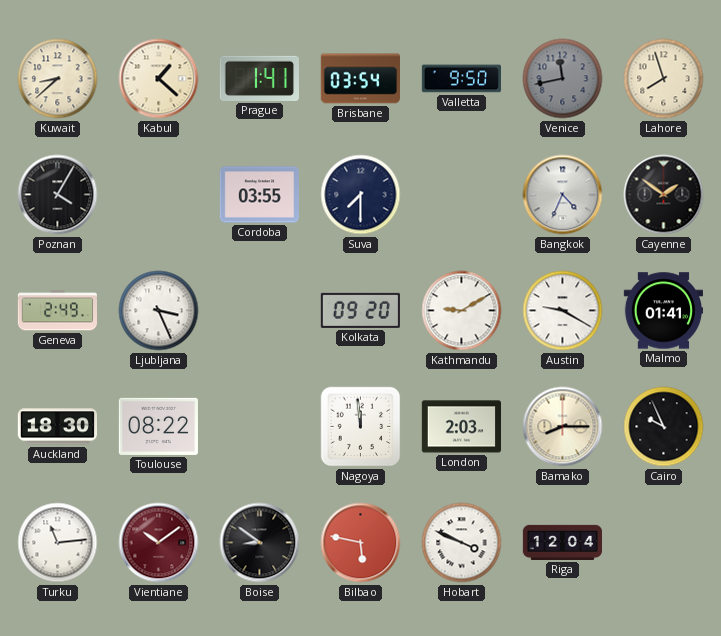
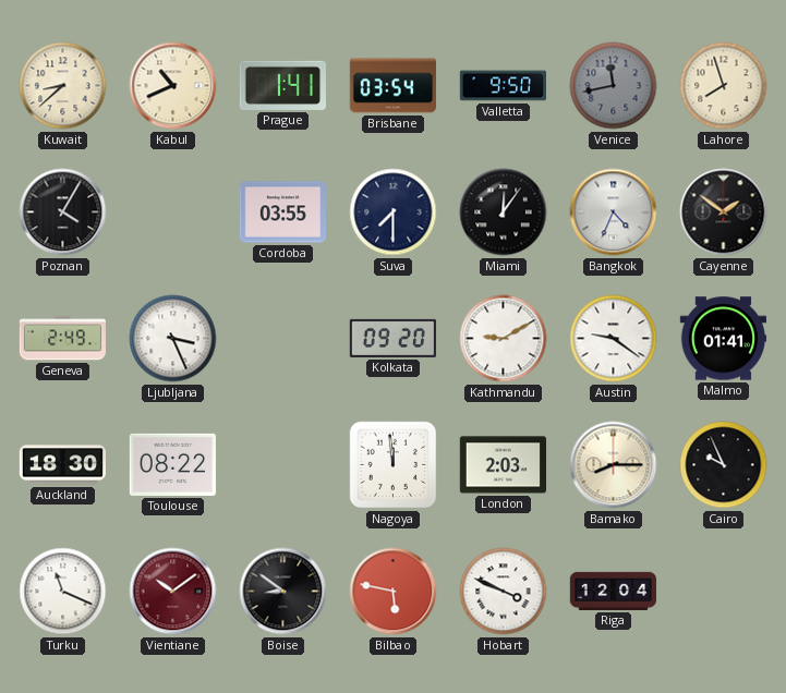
Kabul: 1:22 -> 10:41 (173, 86)
Miami: none -> 12:06 (504, 212)
Austin: 9:20 -> 9:21 (614, 339)
Turku: 11:14 -> 11:19 (63, 592)
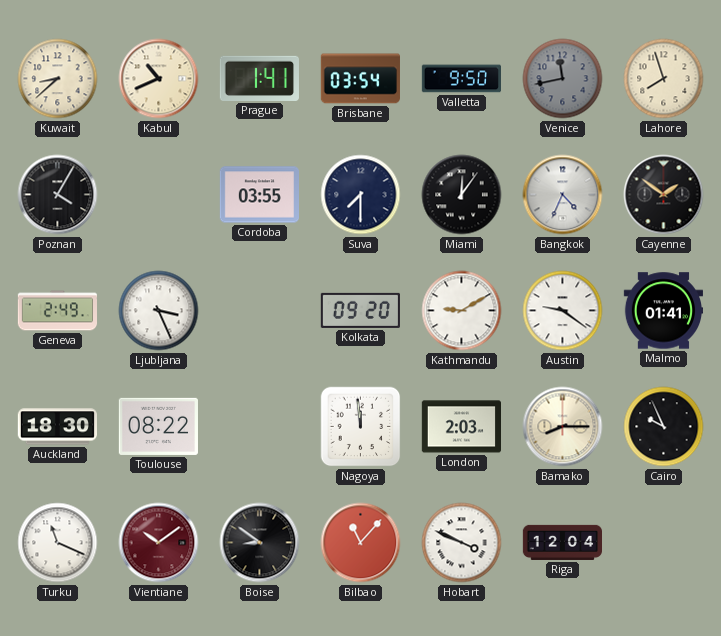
Bilbao: 5:47 -> 11:07 (361, 543)
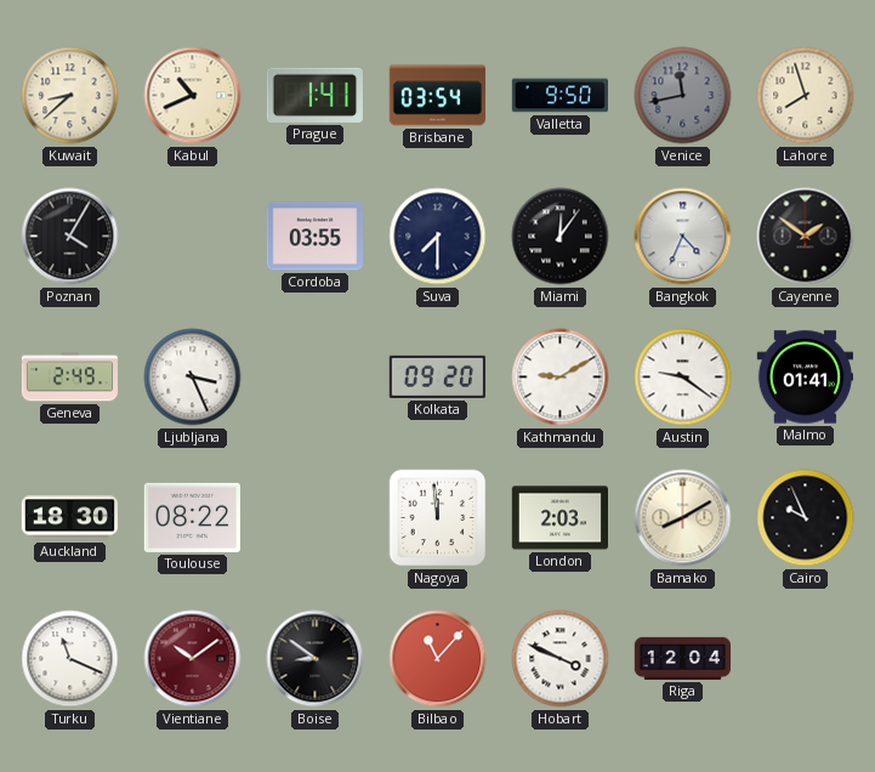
Bamako: 8:15 -> 8:10 (683, 518)
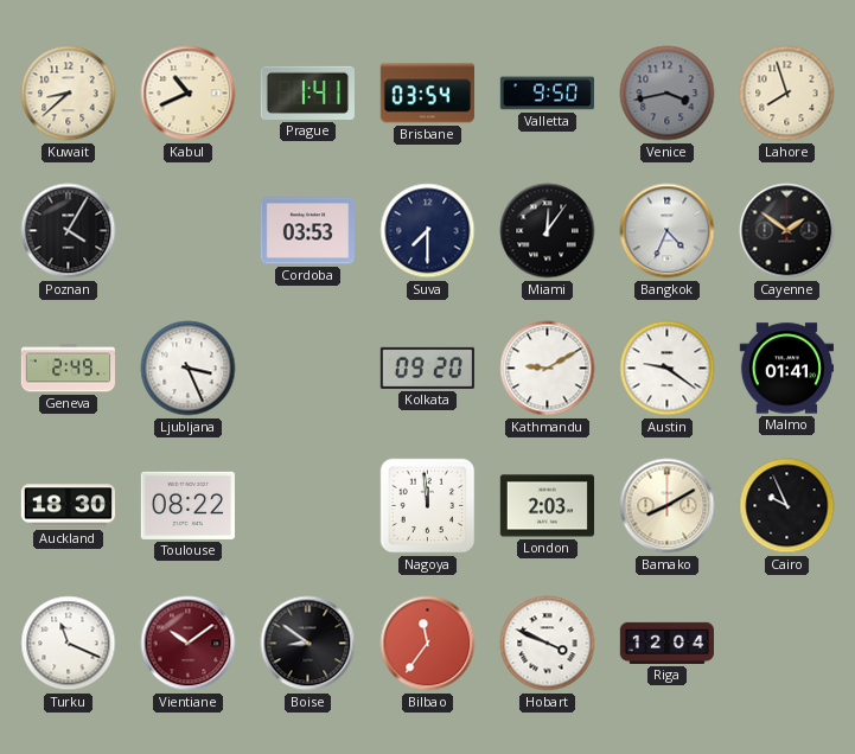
Venice: 11:43 -> 3:43 (668, 94)
Cordoba: 03:55 -> 03:53 (307, 231)
Bilbao: 11:07 -> 11:36 (428, 644)
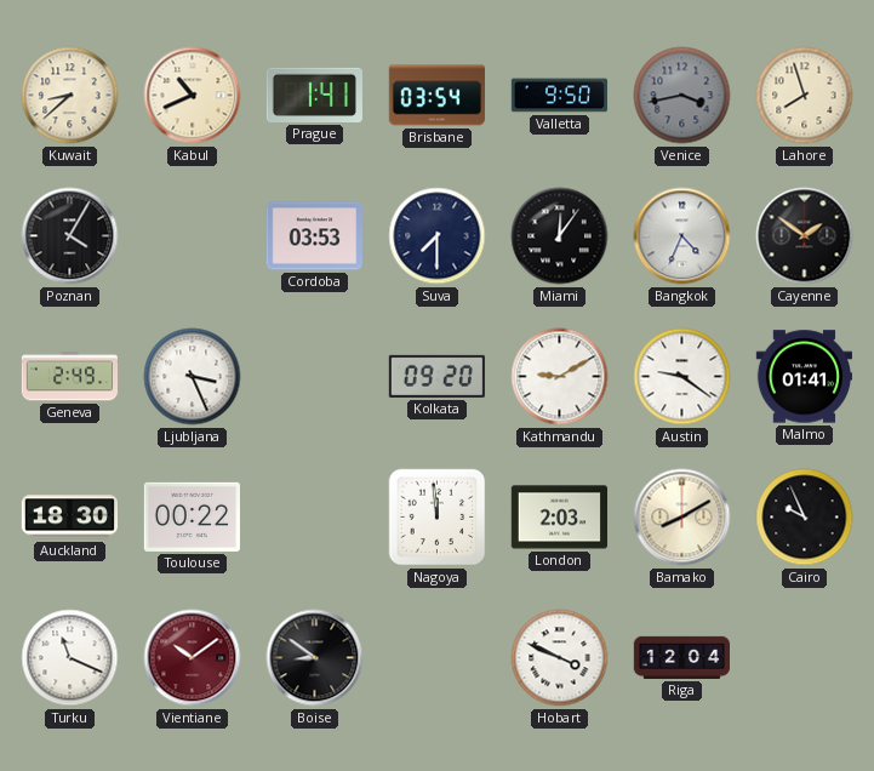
Toulouse: 08:22 -> 00:22 (192, 516)
Bilbao: 11:36 -> none (428, 644)
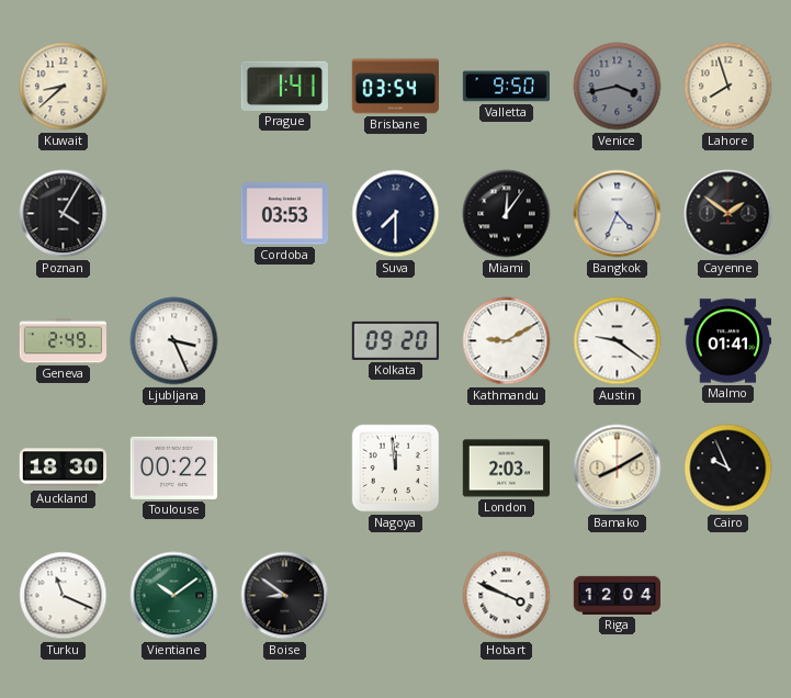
Kabul: 10:41 -> none (193, 96)
Vientiane dial: burgundy -> green (174, 596)
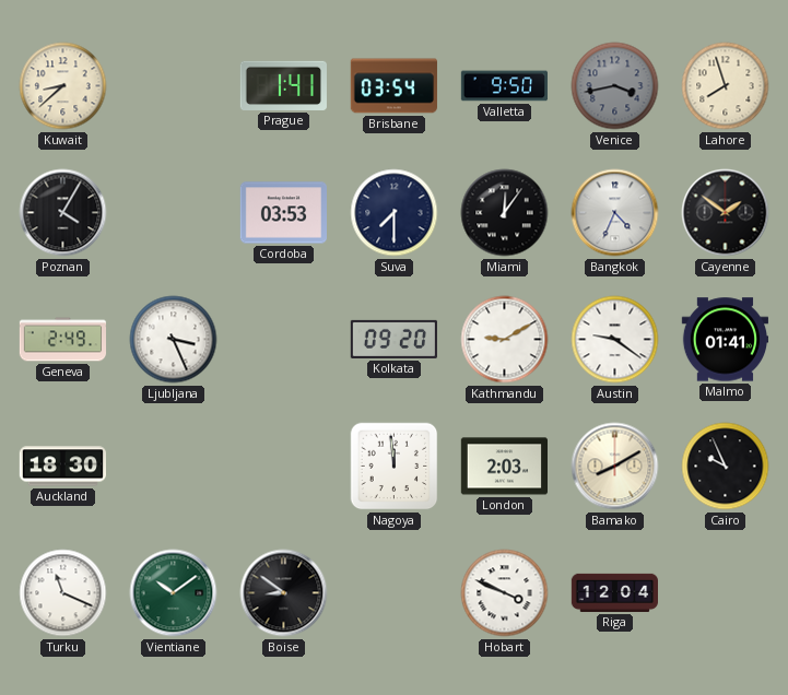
Toulouse: 00:22 -> none (173, 468)
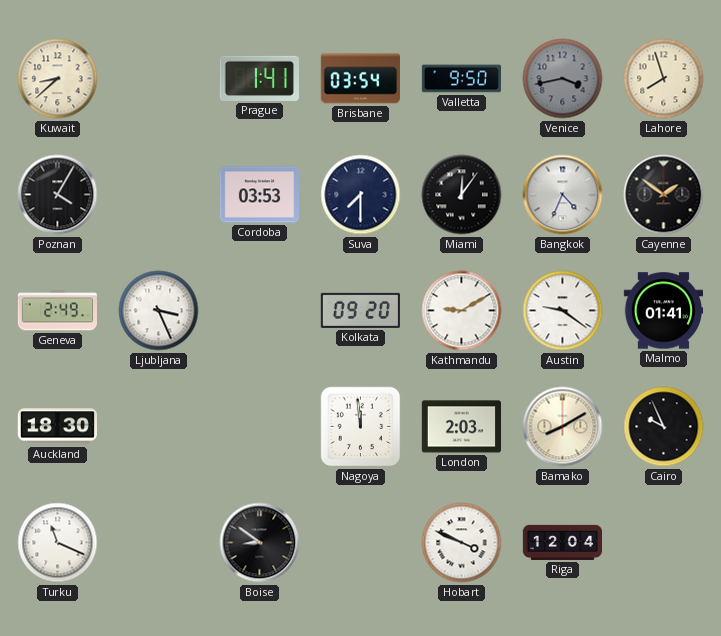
Vientiane: 10:09 -> none (174, 593)
